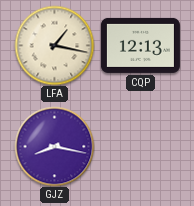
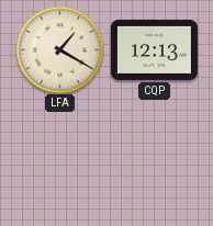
LFA: 1:17 -> 1:20 (59, 49)
GJZ: 8:17 -> none (54, 146)
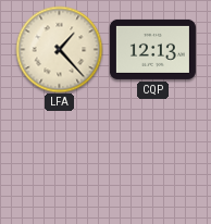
LFA: 1:20 -> 1:23 (59, 49)
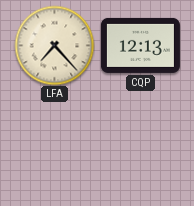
LFA: 1:23 -> 7:23 (54, 45)
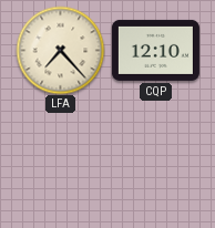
CQP: 12:13 -> 12:10 (155, 50)
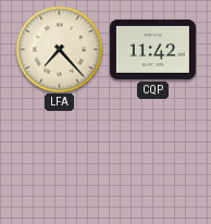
CQP: 12:10 -> 11:42 (152, 49)
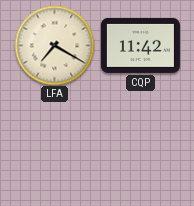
LFA: 7:23 -> 7:20 (54, 45)
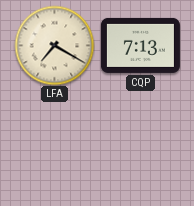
CQP: 11:42 -> 7:13 (140, 45)
